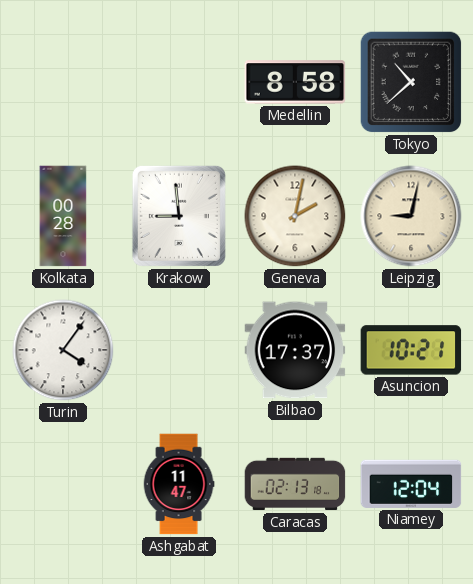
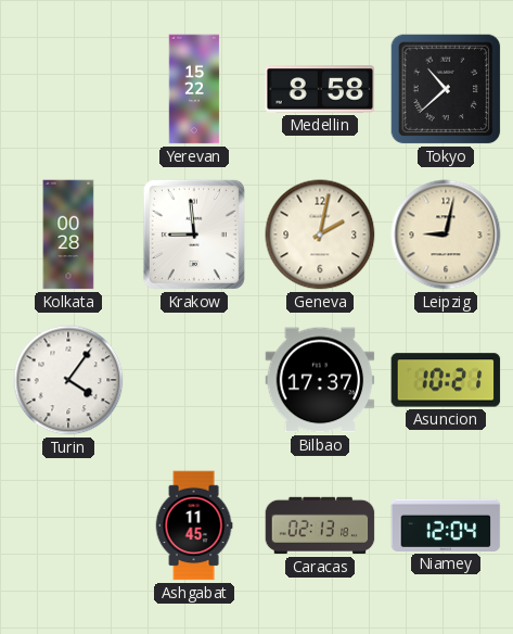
Yerevan: none -> 15:22 (194, 89)
Ashgabat: 11:47 -> 11:45 (194, 525)
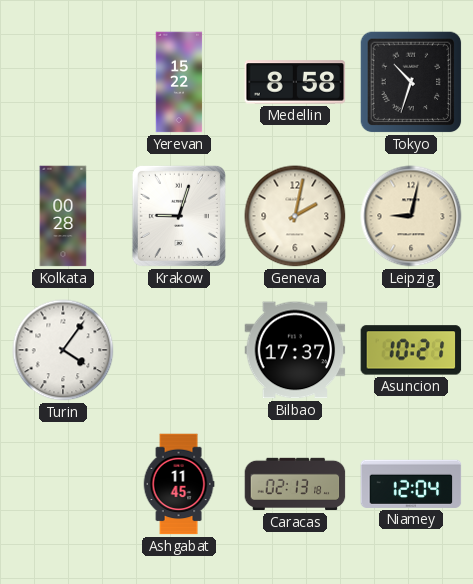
Tokyo: 10:38 -> 10:33 (411, 82)
Krakow: 8:59 -> 9:03 (179, 216)
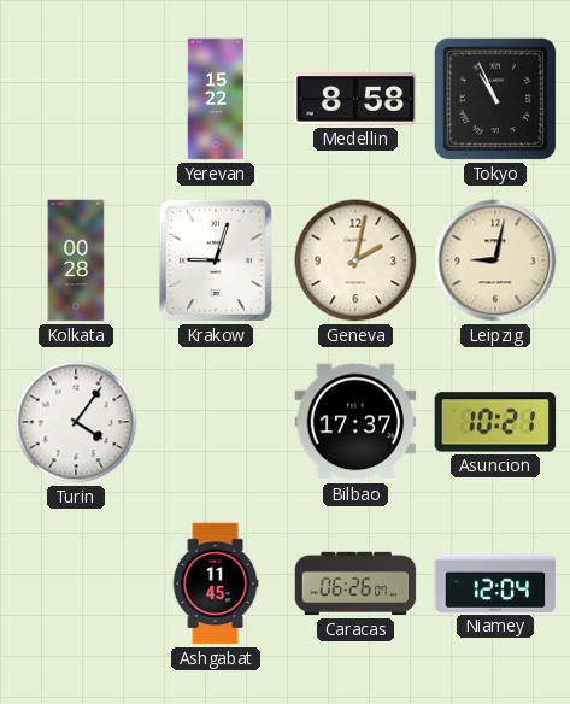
Tokyo: 10:33 -> 10:56 (495, 99)
Caracas: 02:13 -> 06:26 (355, 583)
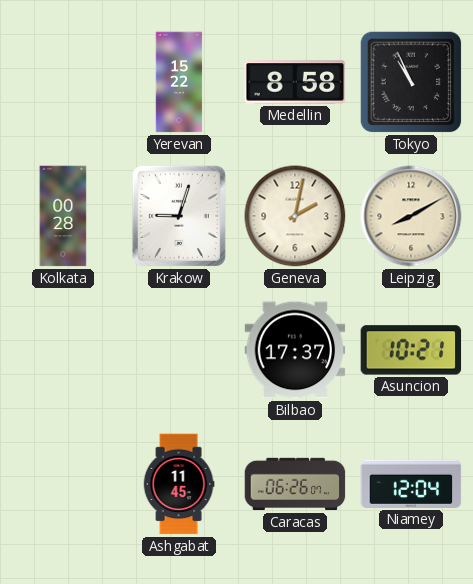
Leipzig: 9:02 -> 8:10 (411, 216)
Turin: 4:06 -> none (76, 422)
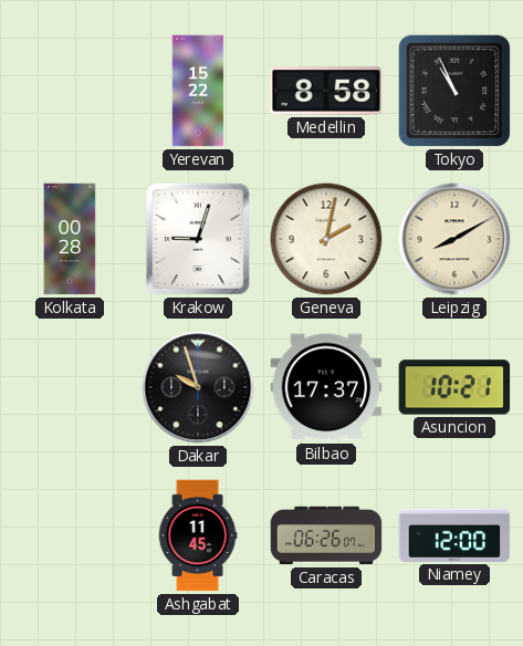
Dakar: none -> 9:57 (198, 387)
Niamey: 12:04 -> 12:00 (454, 535)
